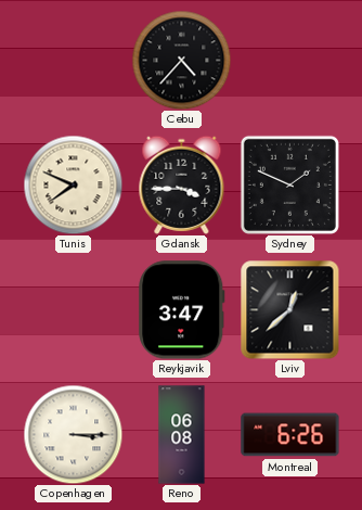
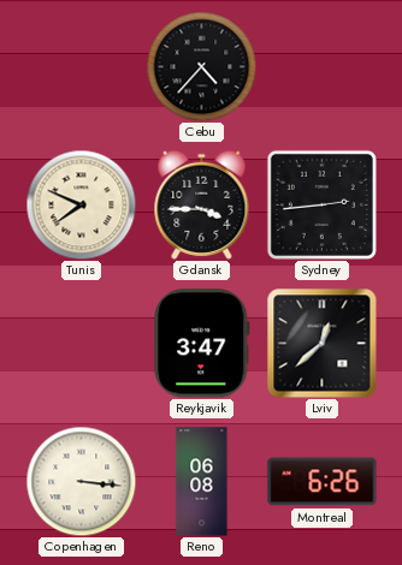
Sydney: 1:49 -> 2:44 (321, 204)
Copenhagen: 3:15 -> 3:16 (81, 481)
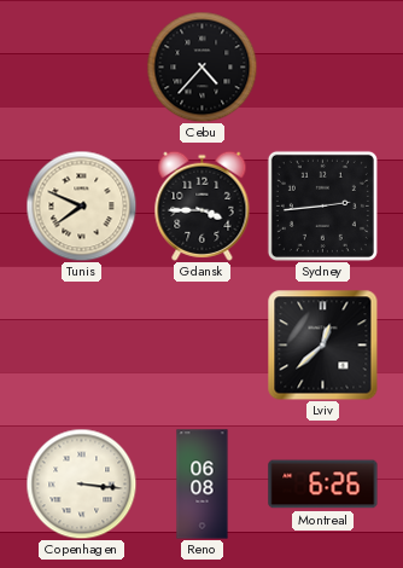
Reykjavik: 3:47 -> none (202, 344)
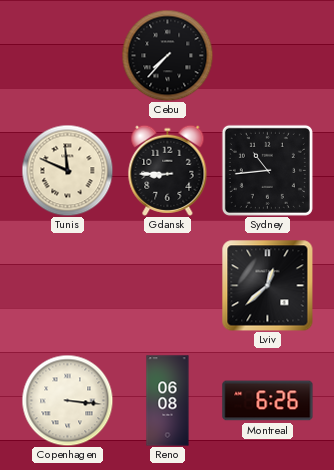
Cebu: 4:37 -> 7:37 (167, 55)
Tunis: 7:49 -> 11:49 (67, 170)
Gdansk: 3:45 -> 8:45 (168, 170)
Sydney: 2:44 -> 10:44 (267, 170)
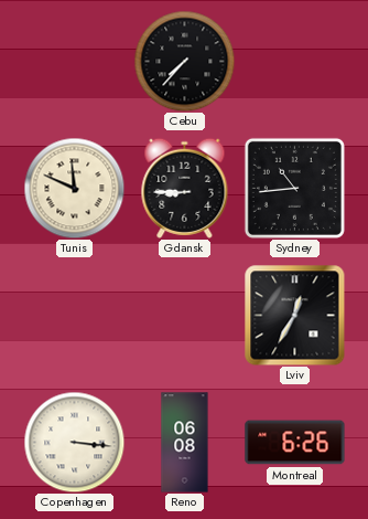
Lviv: 12:38 -> 12:35 (294, 315)
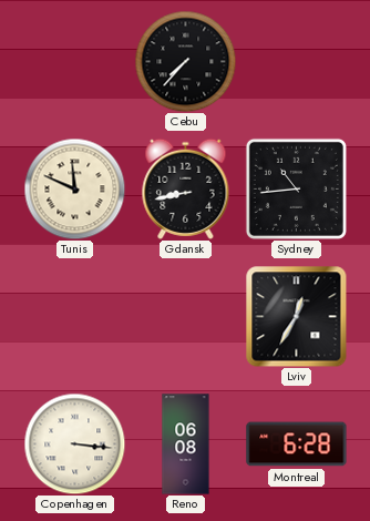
Gdansk: 8:45 -> 8:43 (186, 188)
Montreal: 6:26 -> 6:28 (297, 445)
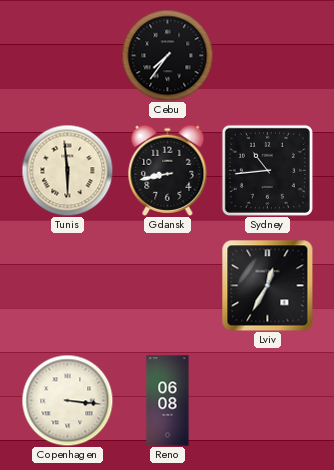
Cebu: 7:37 -> 7:36 (167, 55)
Tunis: 11:49 -> 5:59 (67, 170)
Montreal: 6:28 -> none (297, 445)
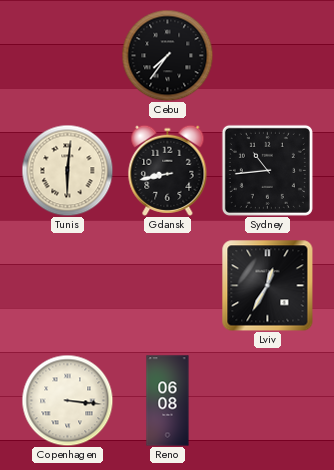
Tunis: 5:59 -> 6:01 (67, 170)
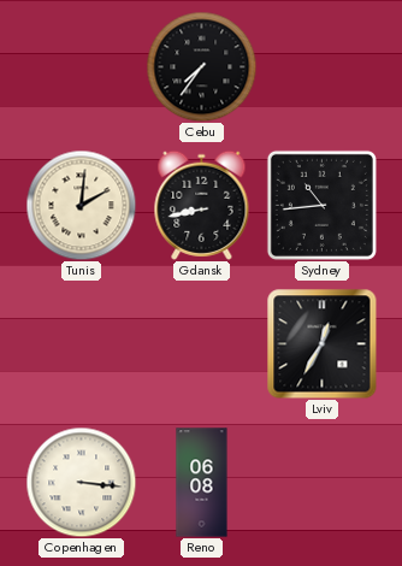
Tunis: 6:01 -> 2:01 (81, 205)
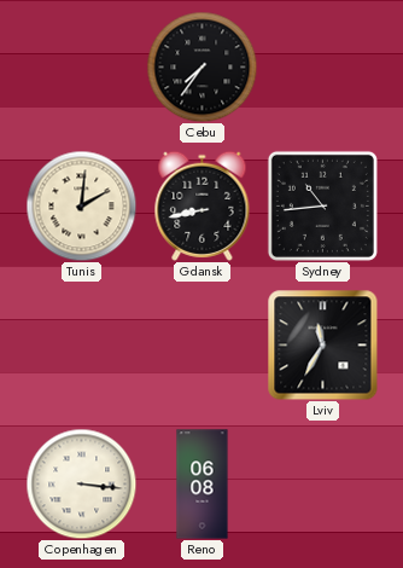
Lviv: 12:35 -> 11:35 (322, 344)
